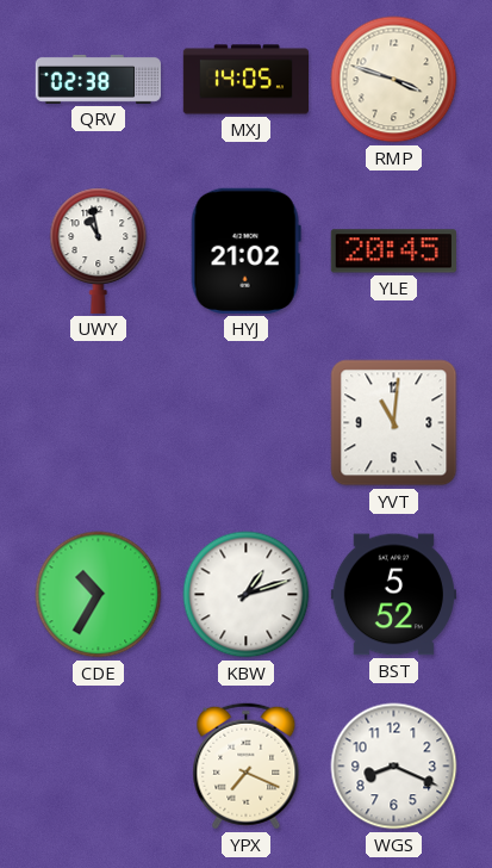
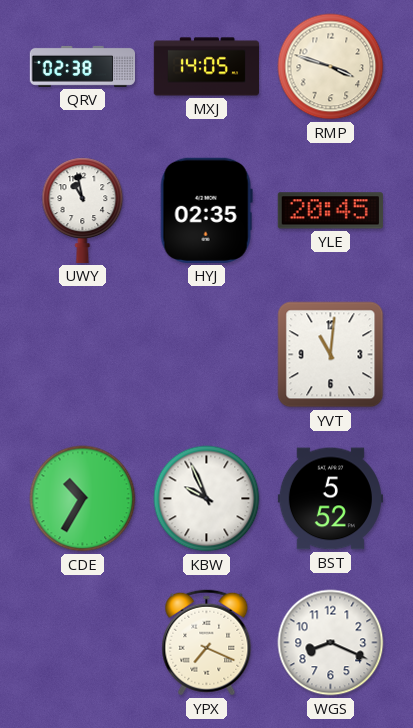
HYJ: 21:02 -> 02:35 (206, 210)
KBW: 1:12 -> 9:56 (207, 499)
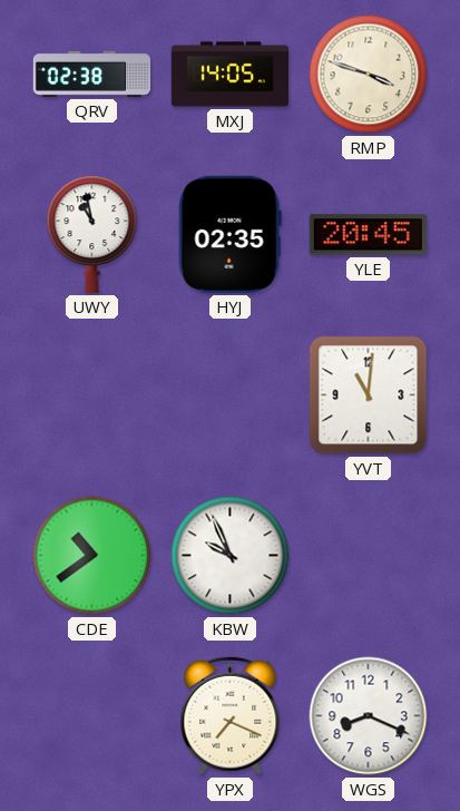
CDE: 10:35 -> 10:39 (92, 556)
BST: 5:52 -> none (330, 499)
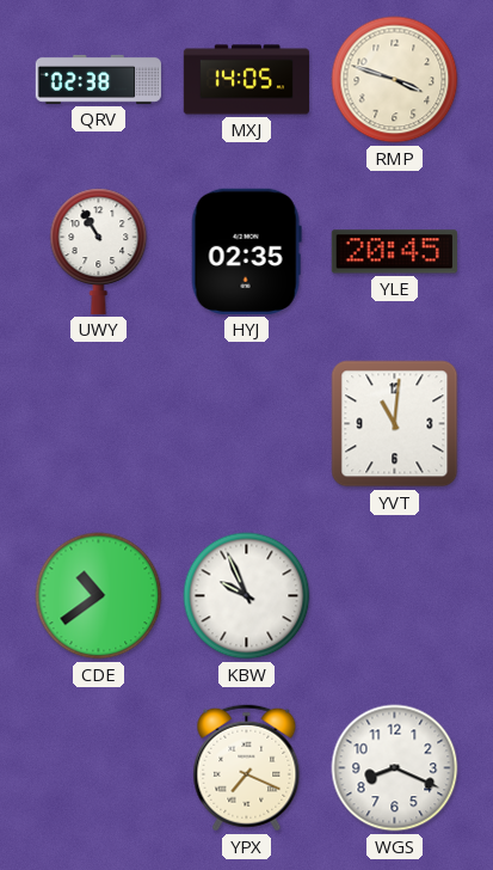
UWY: 10:58 -> 10:55 (99, 251)
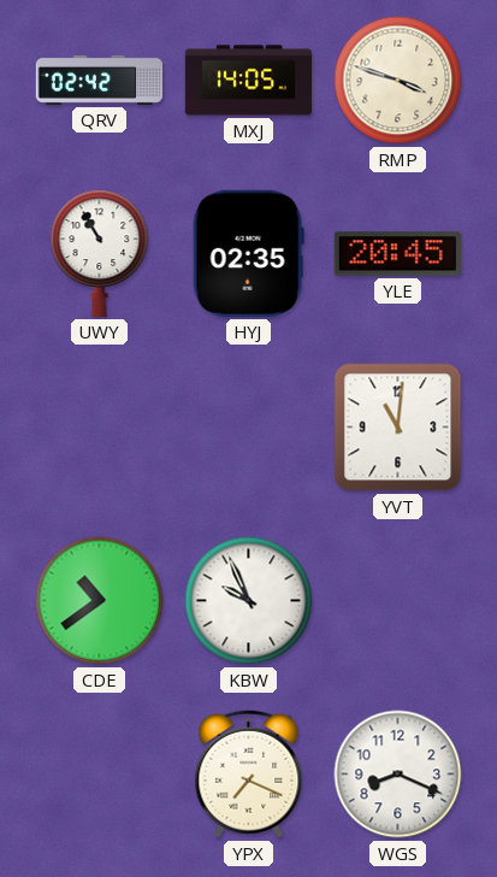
QRV: 02:38 -> 02:42 (99, 80)
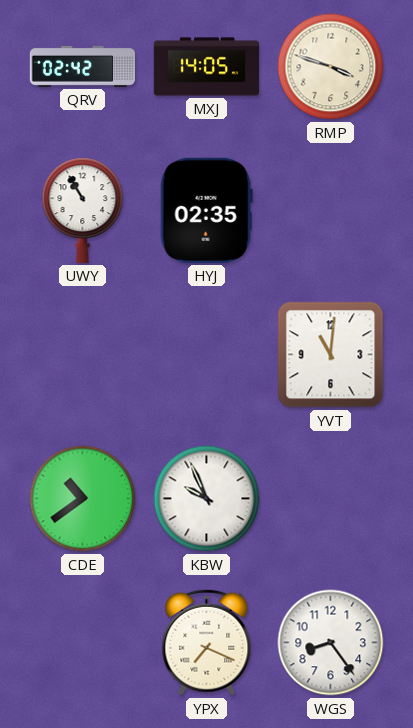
YLE: 20:45 -> none (397, 254)
WGS: 8:19 -> 8:24 (331, 643)
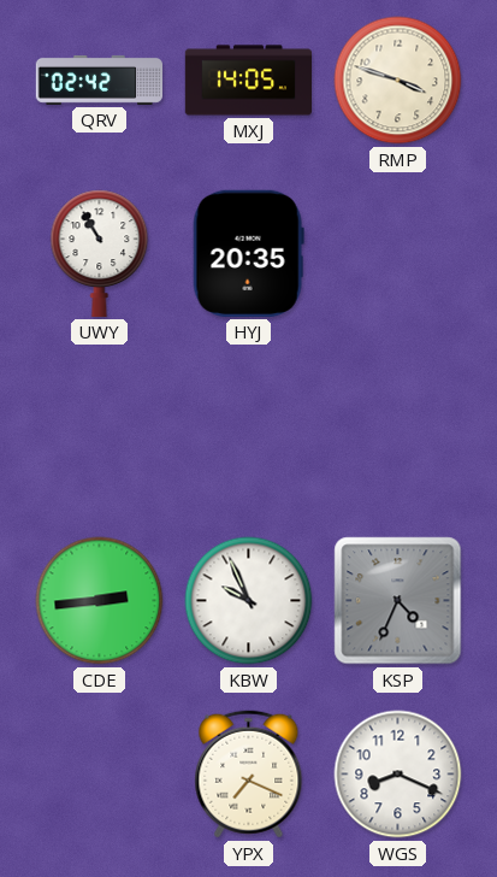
HYJ: 02:35 -> 20:35 (248, 253)
YVT: 11:01 -> none (331, 355)
CDE: 10:39 -> 2:44 (100, 601)
KSP: none -> 4:34 (398, 601)
WGS: 8:24 -> 8:19 (398, 775)
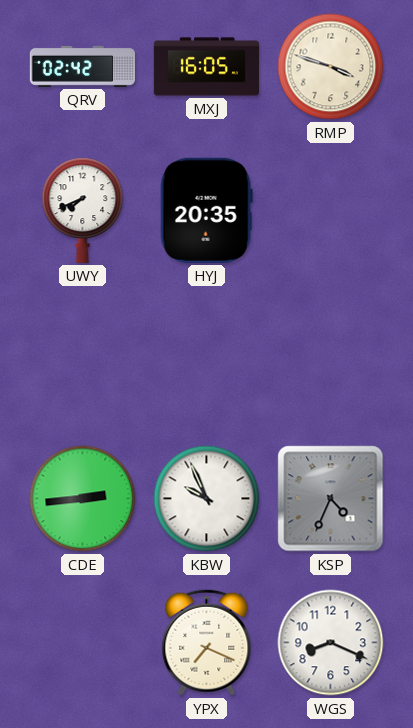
MXJ: 14:05 -> 16:05 (206, 67)
UWY: 10:55 -> 7:41 (83, 210)
